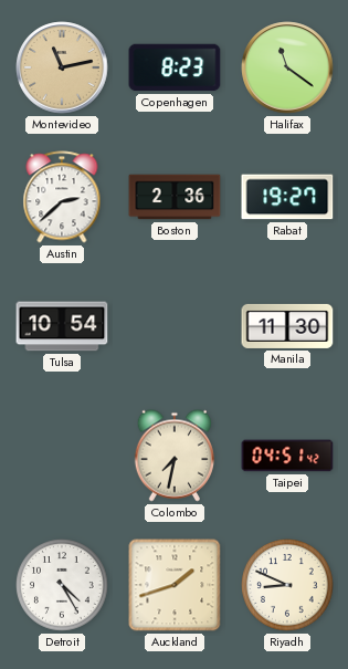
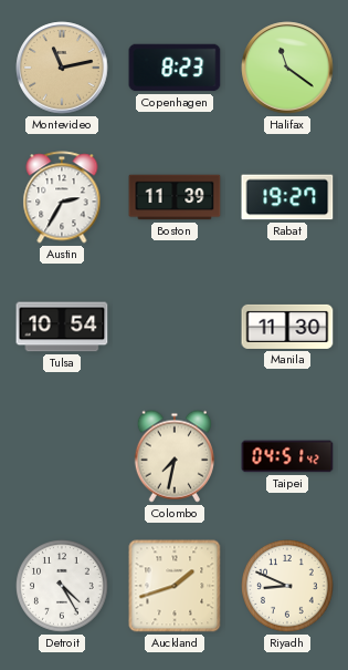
Austin: 2:38 -> 2:35 (62, 197)
Boston: 2:36 -> 11:39 (175, 197)
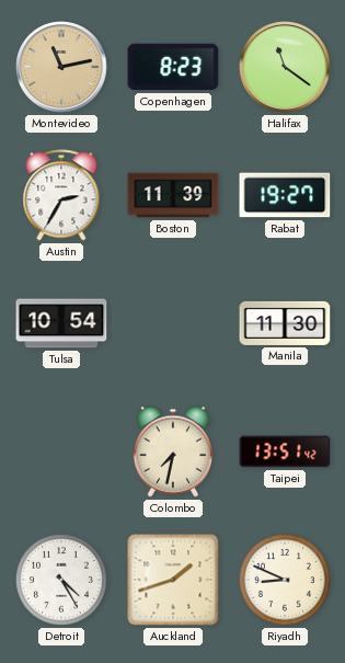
Taipei: 04:51 -> 13:51 (285, 451)
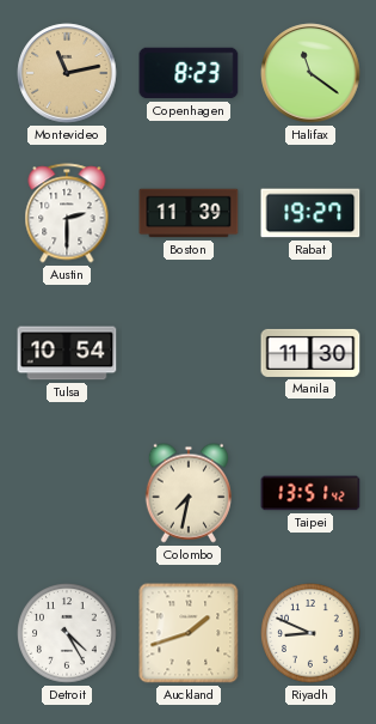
Austin: 2:35 -> 2:30 (67, 213)
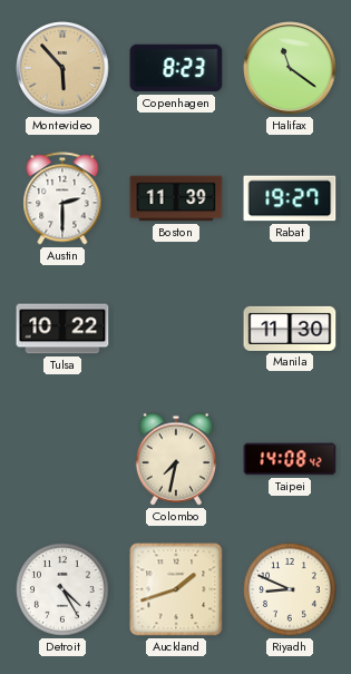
Montevideo: 11:13 -> 5:53 (62, 68)
Tulsa: 10:54 -> 10:22 (62, 329)
Taipei: 13:51 -> 14:08 (290, 459)
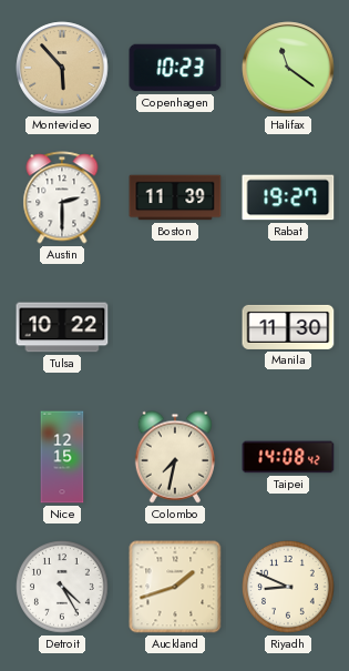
Copenhagen: 8:23 -> 10:23 (175, 68)
Nice: none -> 12:15 (62, 457)
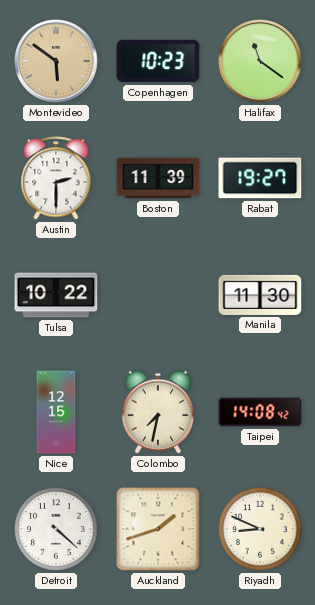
Montevideo: 5:53 -> 5:51 (56, 61)
Detroit: 4:25 -> 4:22 (57, 530)
